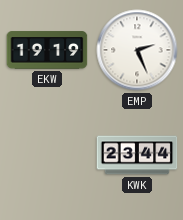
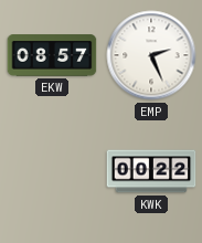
EKW: 19:19 -> 08:57 (52, 55)
KWK: 23:44 -> 00:22 (151, 171)
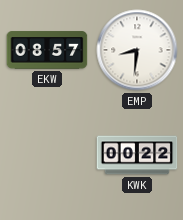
EMP: 2:26 -> 8:31 (137, 50)
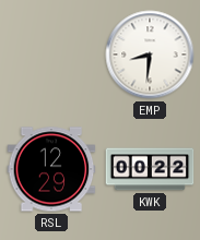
EKW: 08:57 -> none (47, 50)
RSL: none -> 12:29 (51, 169)
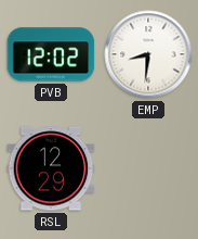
PVB: none -> 12:02 (51, 54)
KWK: 00:22 -> none (150, 169)
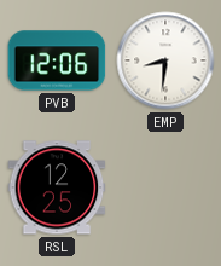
PVB: 12:02 -> 12:06 (57, 60)
RSL: 12:29 -> 12:25 (57, 187)
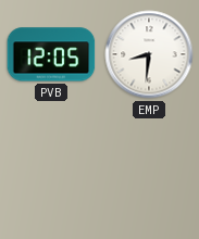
PVB: 12:06 -> 12:05 (51, 54)
RSL: 12:25 -> none (57, 187)
